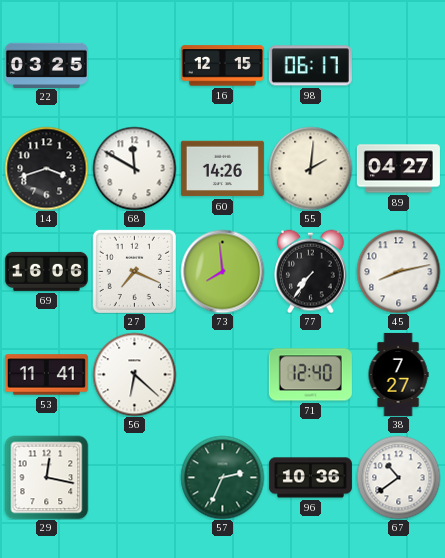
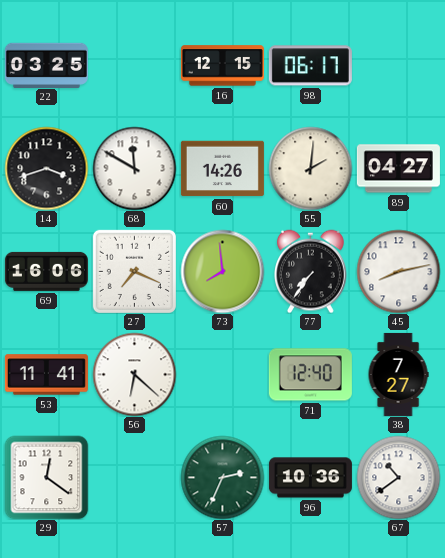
29: 12:17 -> 12:21 (46, 477)
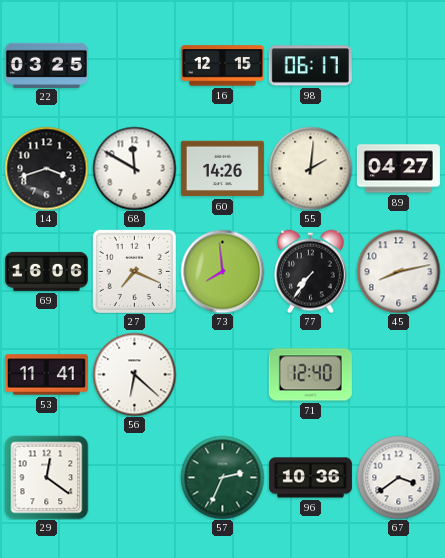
38: 7:27 -> none (398, 374)
67: 10:39 -> 3:39 (398, 477)
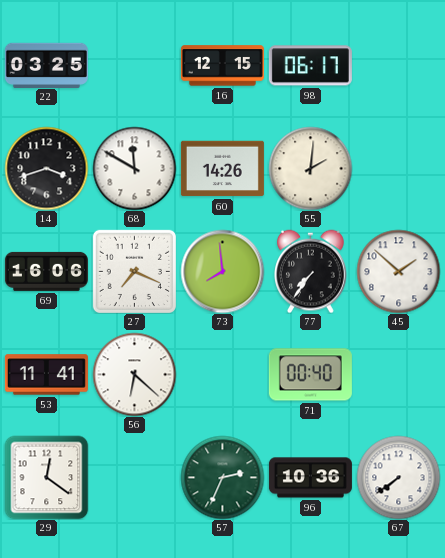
89: 04:27 -> none (398, 169)
45: 8:13 -> 1:52 (398, 271)
71: 12:40 -> 00:40 (310, 375)
67: 3:39 -> 7:39 (398, 477)
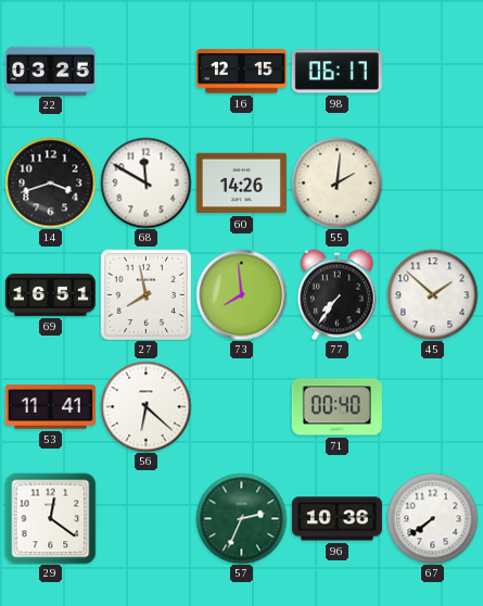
69: 16:06 -> 16:51 (50, 294)
27: 7:19 -> 7:58 (145, 294)
